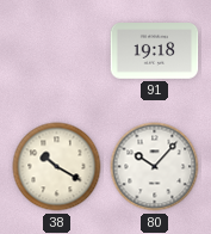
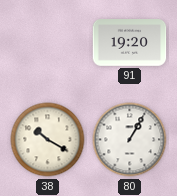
91: 19:18 -> 19:20 (130, 43)
80: 10:07 -> 1:05 (130, 140)
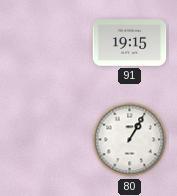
91: 19:20 -> 19:15 (130, 43)
38: 10:20 -> none (48, 140)
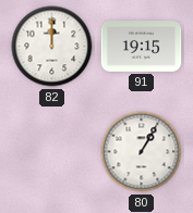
82: none -> 12:00 (52, 47)
